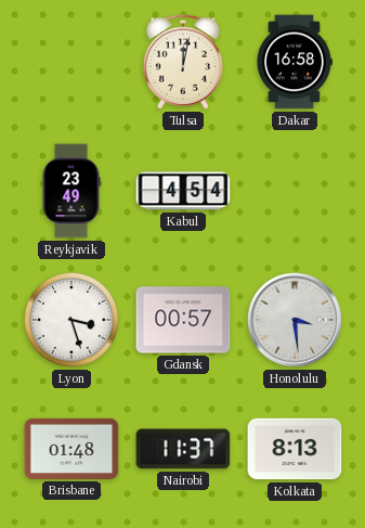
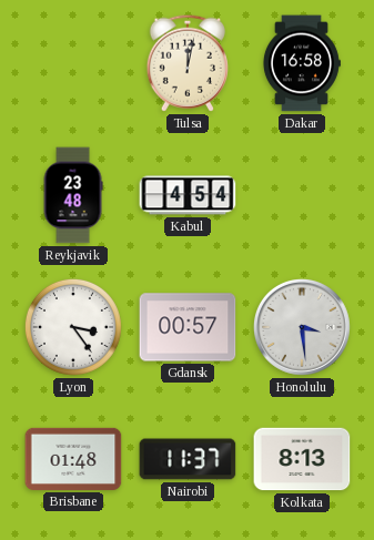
Reykjavik: 23:49 -> 23:48 (73, 195)
Lyon: 3:27 -> 3:24 (73, 327)
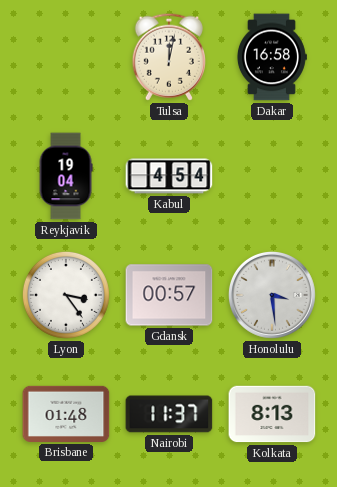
Reykjavik: 23:48 -> 19:04 (66, 176)
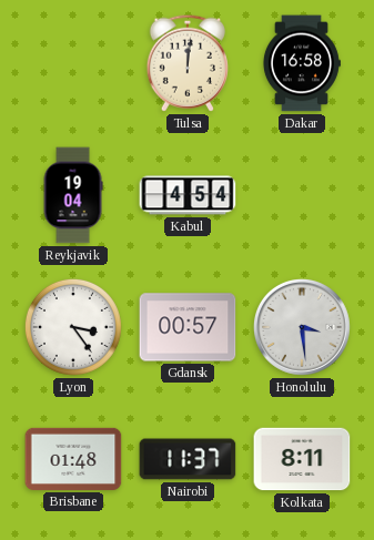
Tulsa: 12:02 -> 12:01 (188, 63)
Kolkata: 8:13 -> 8:11 (302, 459)
